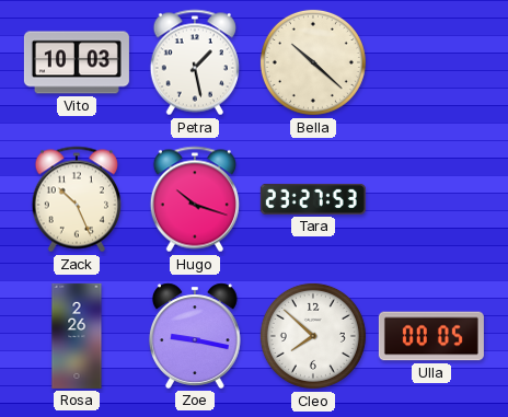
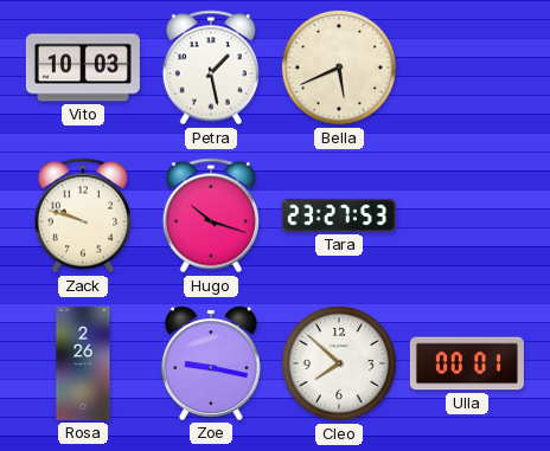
Bella: 10:22 -> 5:41 (339, 67)
Zack: 10:26 -> 9:48 (83, 215)
Ulla: 00:05 -> 00:01 (467, 363)
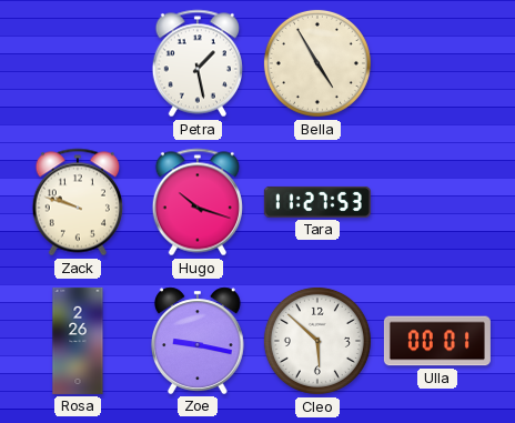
Vito: 10:03 -> none (83, 67)
Bella: 5:41 -> 4:55 (317, 63)
Tara: 23:27 -> 11:27 (317, 202)
Cleo: 7:52 -> 5:52 (317, 341)
